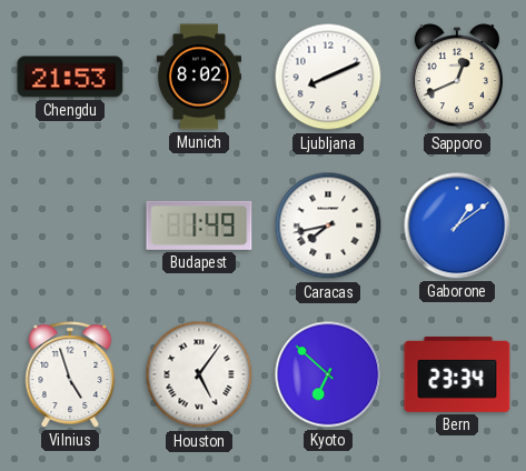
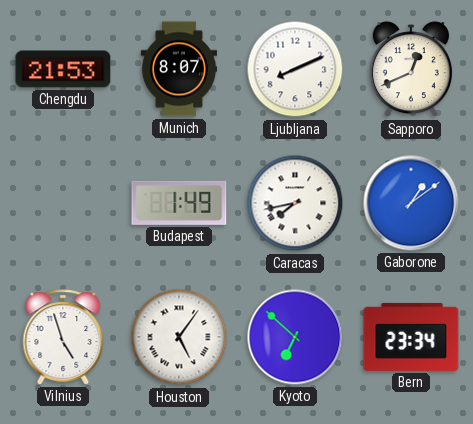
Munich: 8:02 -> 8:07 (179, 69)
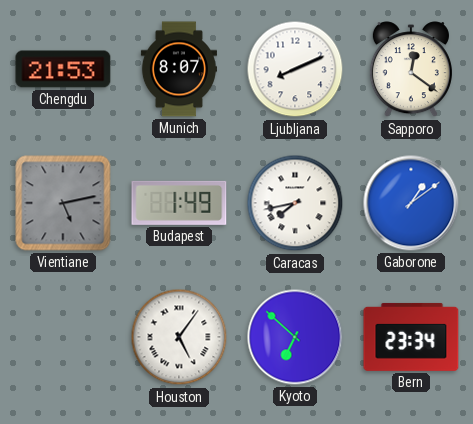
Sapporo: 12:41 -> 12:21 (411, 70)
Vientiane: none -> 5:13 (63, 203)
Vilnius: 4:57 -> none (63, 337)
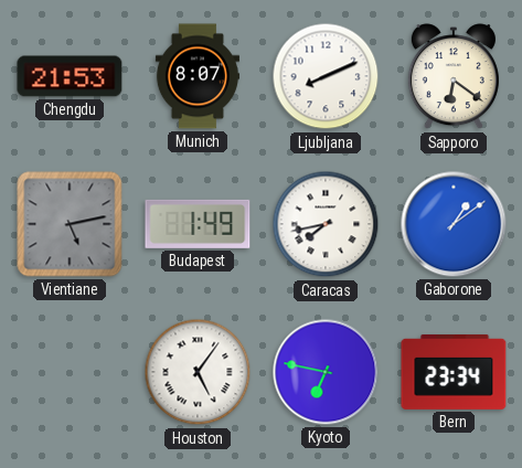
Sapporo: 12:21 -> 6:21 (454, 77)
Kyoto: 6:52 -> 6:47 (326, 372)
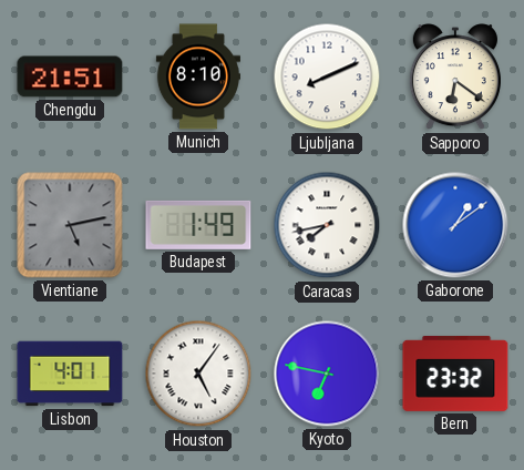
Chengdu: 21:53 -> 21:51 (70, 76)
Munich: 8:07 -> 8:10 (198, 76)
Lisbon: none -> 4:01 (70, 374)
Bern: 23:34 -> 23:32 (455, 374)
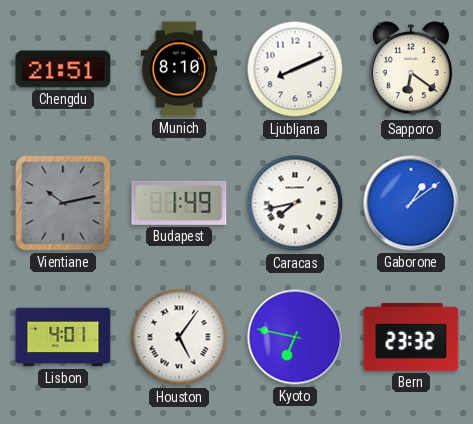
Vientiane: 5:13 -> 10:13 (63, 203)
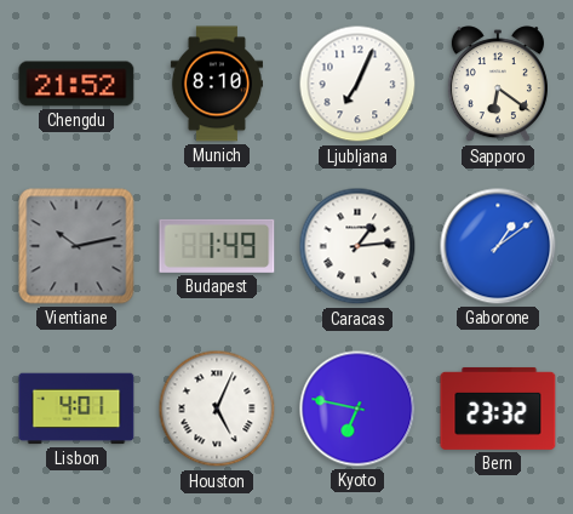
Chengdu: 21:51 -> 21:52 (76, 84)
Ljubljana: 8:11 -> 7:04 (357, 84)
Caracas: 7:43 -> 1:14 (357, 246)
Houston: 5:06 -> 5:04 (217, 409)
